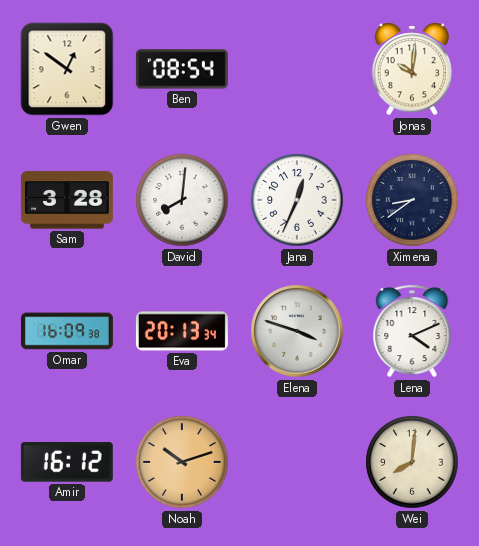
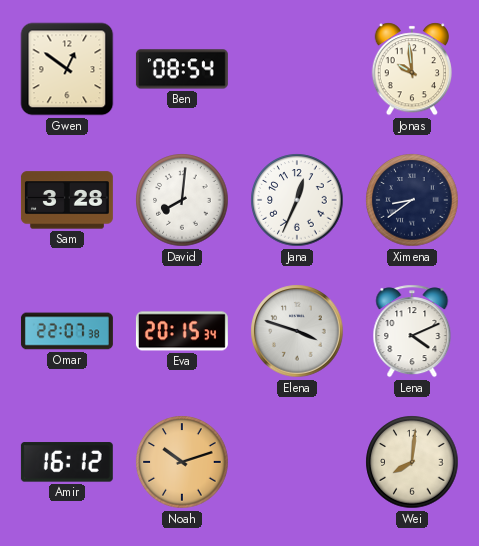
Jonas: 10:01 -> 9:59 (411, 69)
Omar: 16:09 -> 22:07 (67, 331)
Eva: 20:13 -> 20:15 (182, 331)
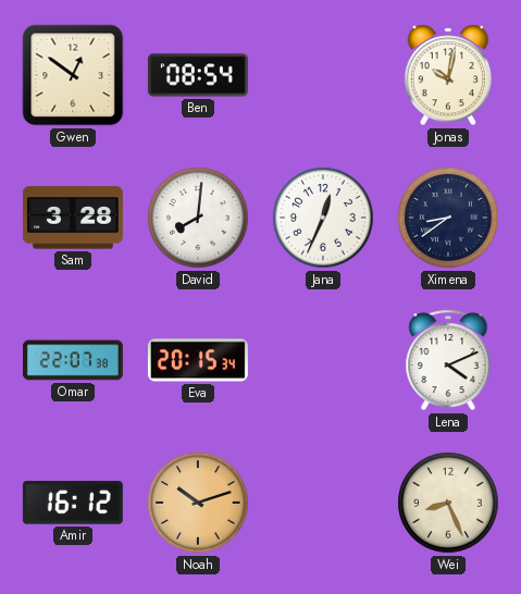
Jonas: 9:59 -> 10:02 (447, 75)
Elena: 3:48 -> none (297, 331)
Wei: 8:01 -> 8:26 (448, 503)
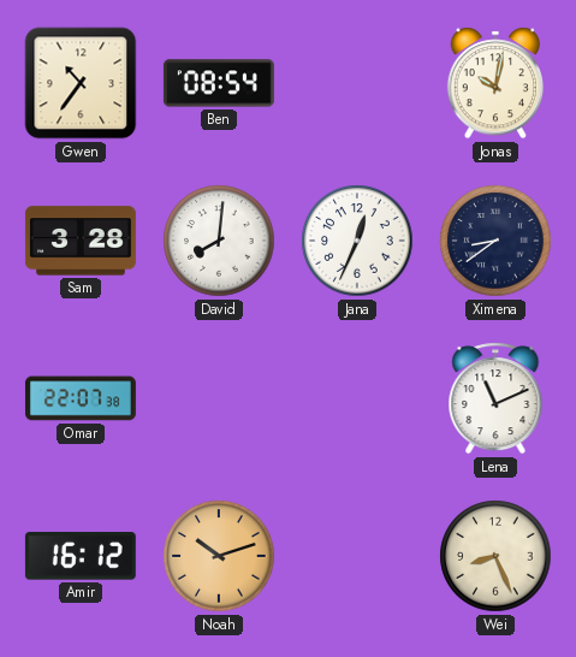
Gwen: 12:51 -> 10:36 (81, 83)
Eva: 20:15 -> none (198, 360)
Lena: 4:11 -> 11:11 (495, 398)
